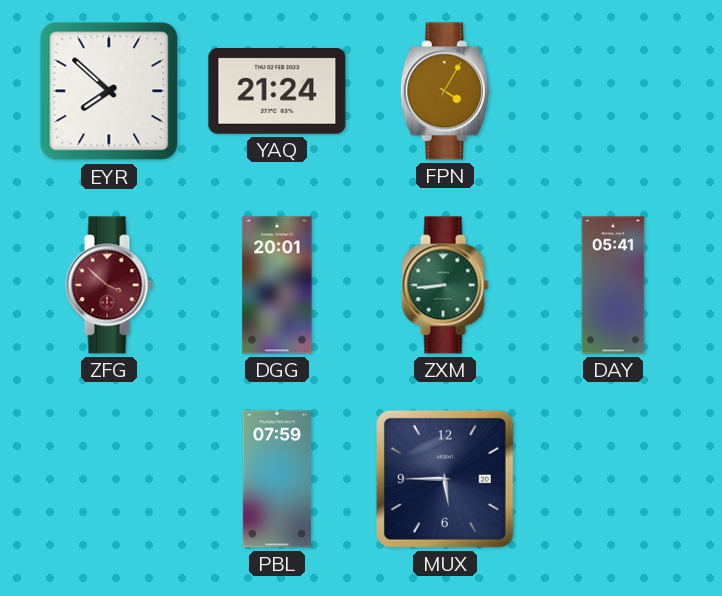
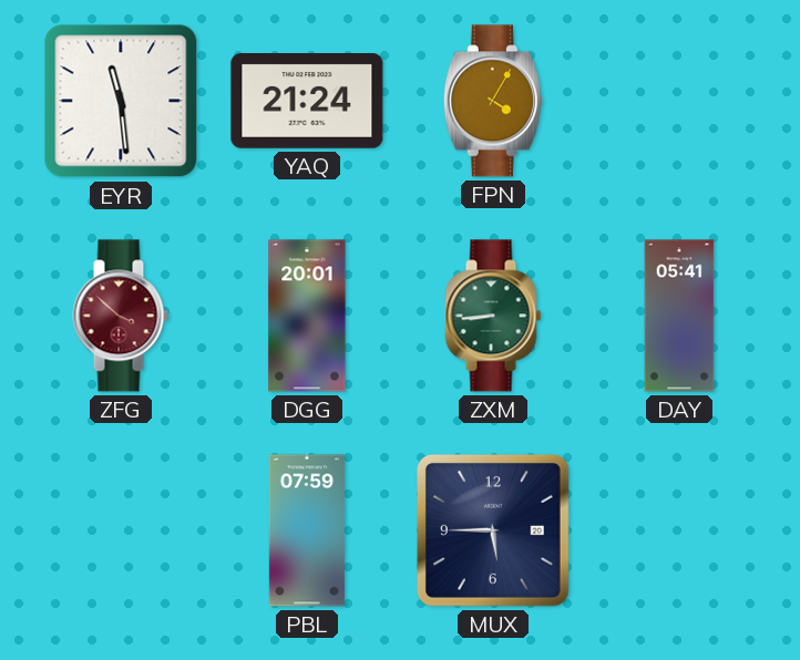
EYR: 7:52 -> 11:29 (121, 101)
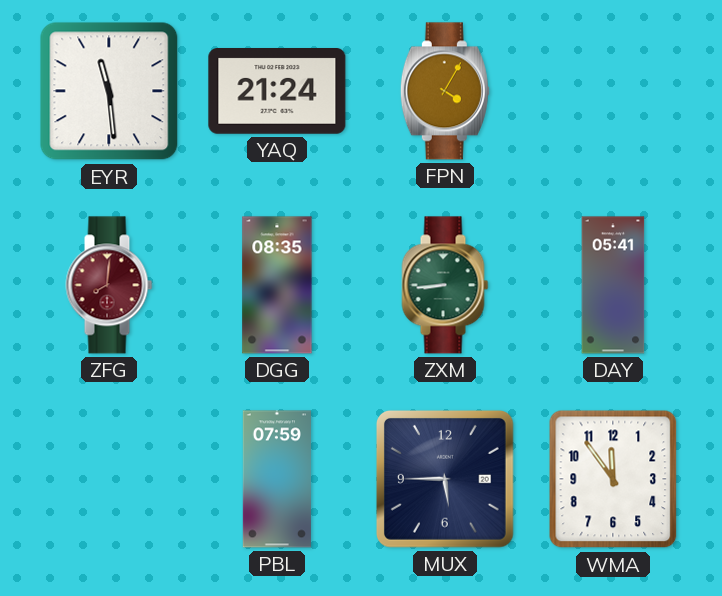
ZFG: 3:52 -> 8:01 (109, 285)
DGG: 20:01 -> 08:35 (277, 285)
WMA: none -> 11:54 (613, 479)
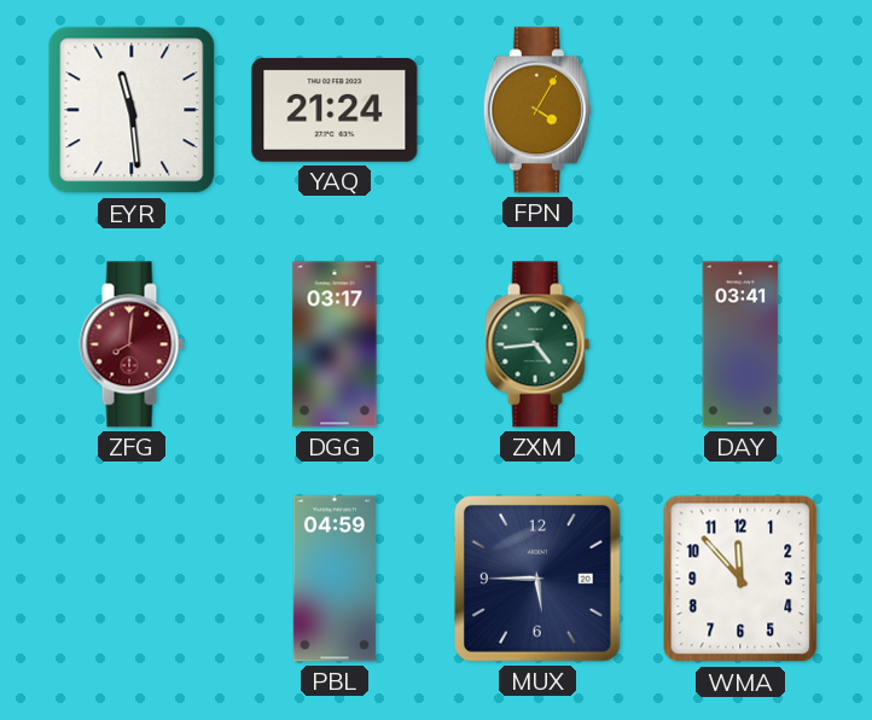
DGG: 08:35 -> 03:17 (335, 344)
ZXM: 8:44 -> 4:44 (537, 344)
DAY: 05:41 -> 03:41 (740, 344)
PBL: 07:59 -> 04:59 (335, 579)
WMA: 11:54 -> 11:53 (740, 579)
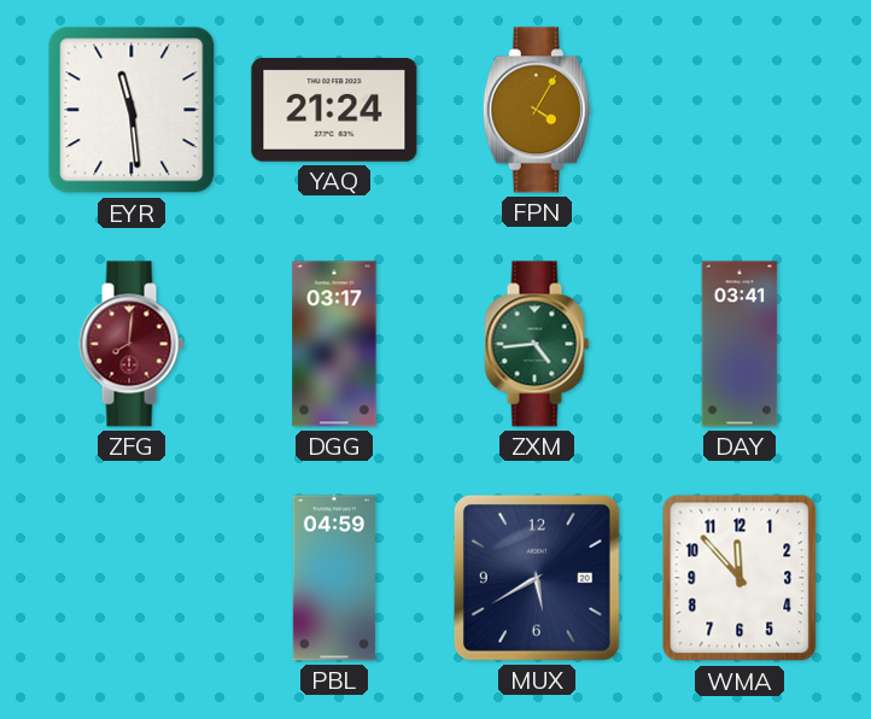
MUX: 5:45 -> 5:40 (537, 578)
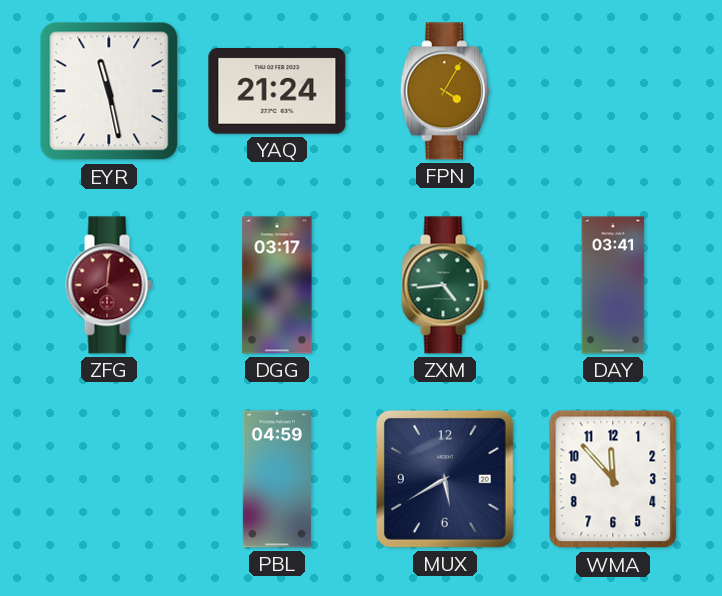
EYR: 11:29 -> 11:28 (109, 91)
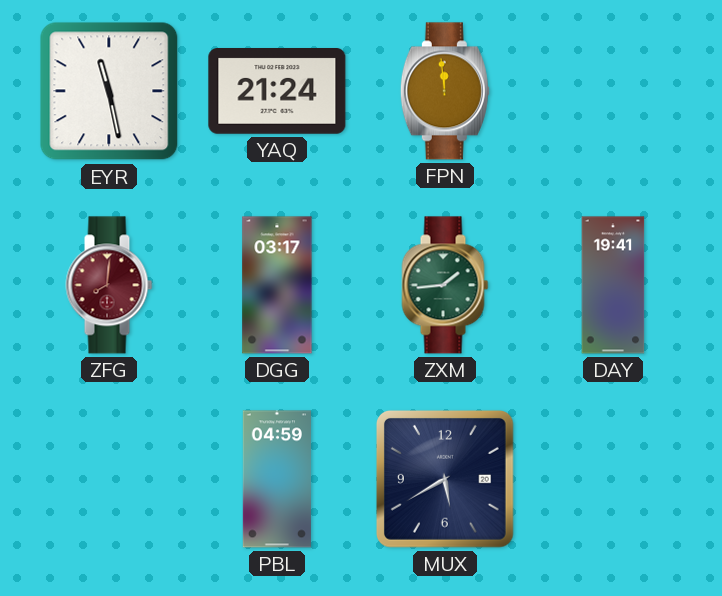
FPN: 4:05 -> 11:59 (445, 91)
ZXM: 4:44 -> 1:44 (445, 285)
DAY: 03:41 -> 19:41 (613, 285)
WMA: 11:53 -> none (613, 479)
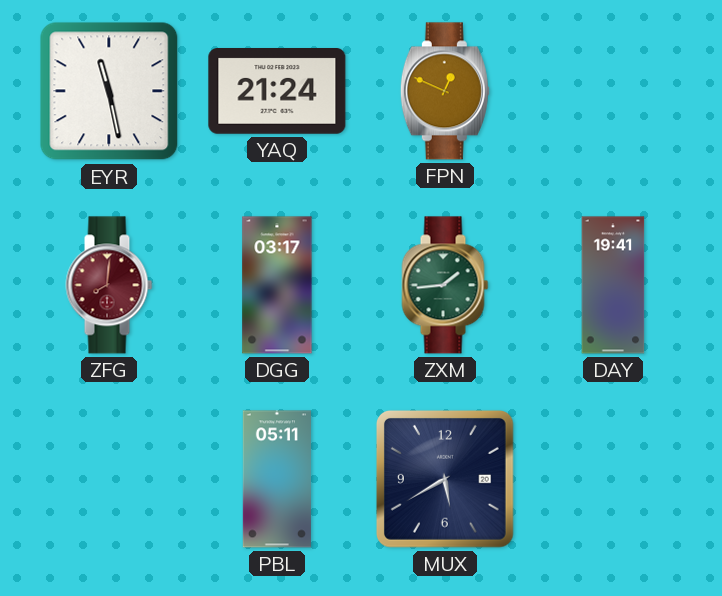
FPN: 11:59 -> 12:49 (445, 91)
PBL: 04:59 -> 05:11 (277, 479)
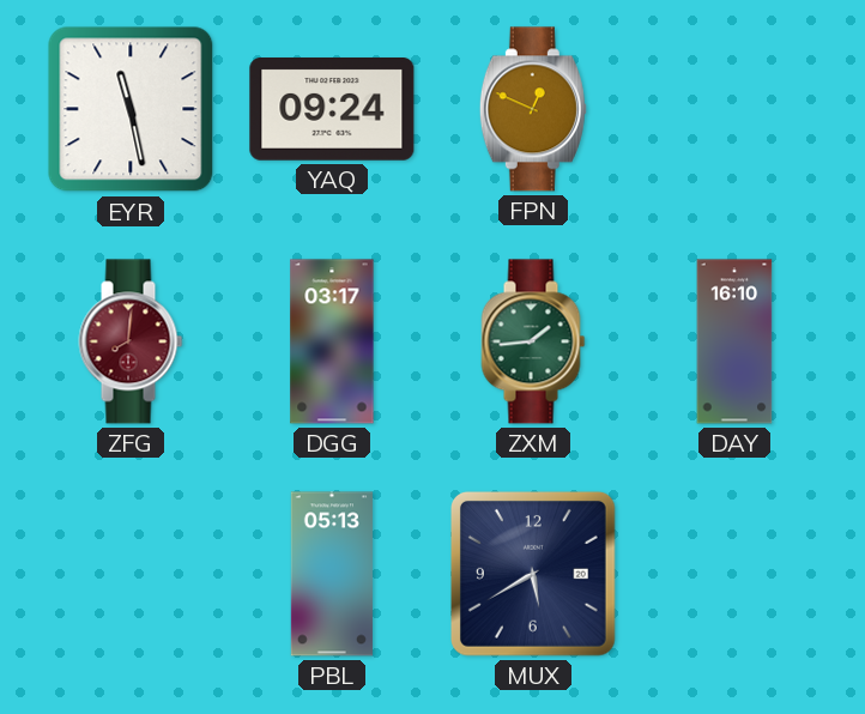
YAQ: 21:24 -> 09:24 (332, 110)
DAY: 19:41 -> 16:10 (734, 341)
PBL: 05:11 -> 05:13 (332, 574)
